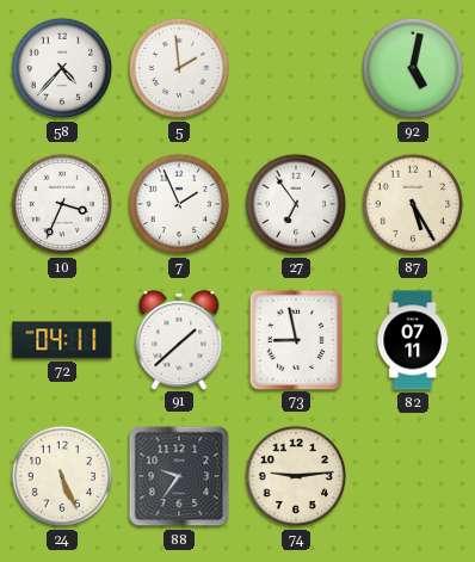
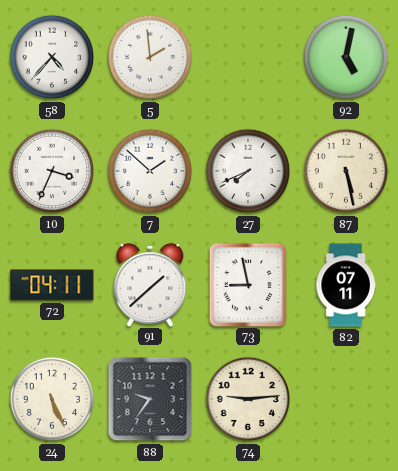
7: 1:56 -> 1:52 (150, 171)
27: 6:54 -> 7:41 (248, 171)
87: 5:25 -> 5:28 (346, 171)
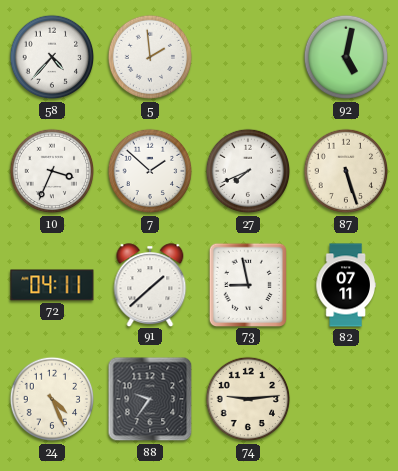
87: 5:28 -> 5:27 (346, 171)
24: 5:26 -> 4:26 (52, 399)
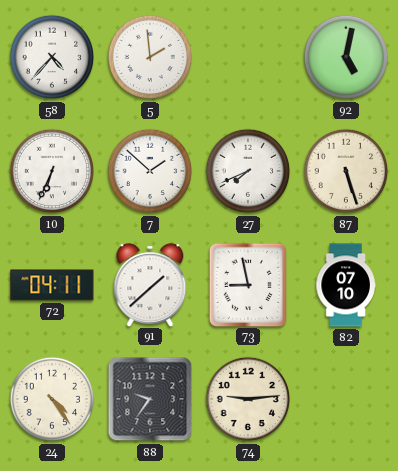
10: 3:34 -> 6:34 (52, 171)
82: 07:11 -> 07:10 (346, 285)
24: 4:26 -> 4:24 (52, 399)
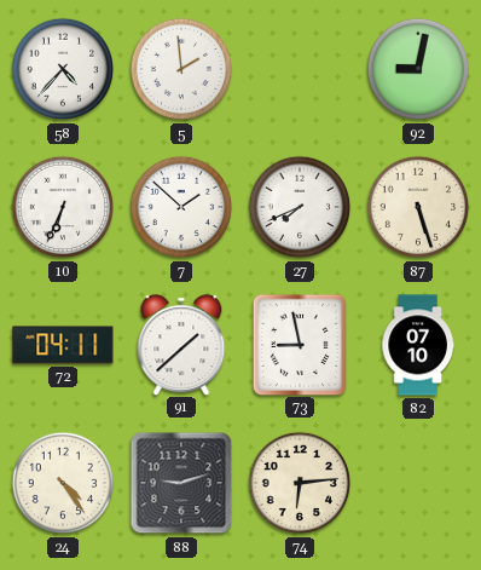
92: 5:02 -> 9:02 (418, 69)
88: 9:36 -> 9:12 (181, 483)
74: 9:14 -> 6:14 (300, 483)
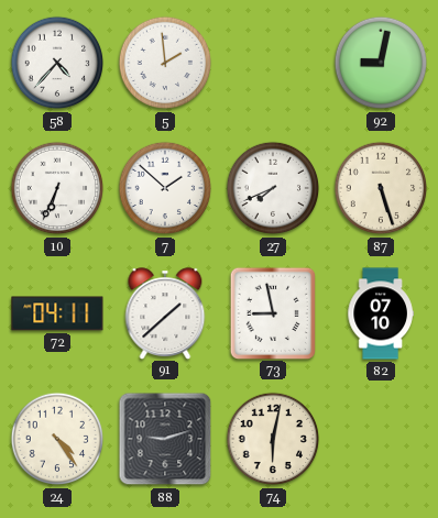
74: 6:14 -> 6:02 (273, 439)
